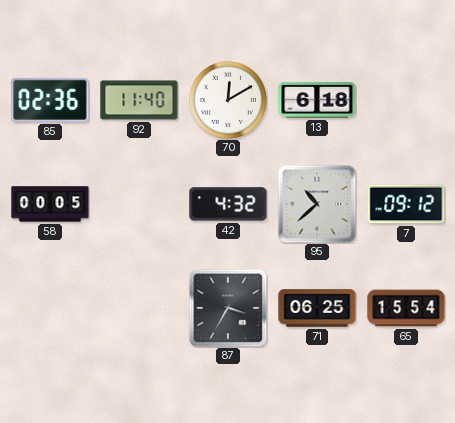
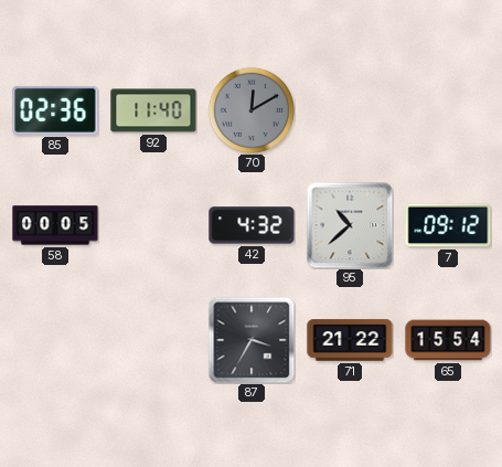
70 dial: white -> grey (252, 110)
13: 6:18 -> none (317, 100)
71: 06:25 -> 21:22 (350, 340)
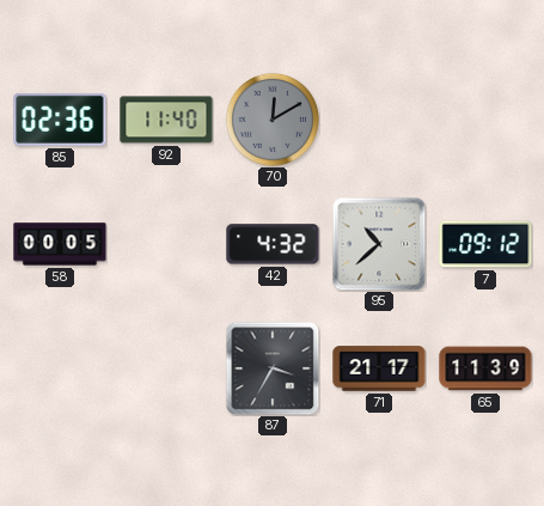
71: 21:22 -> 21:17 (379, 368)
65: 15:54 -> 11:39 (485, 368)
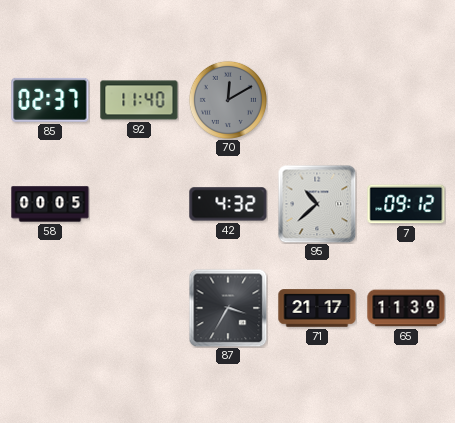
85: 02:36 -> 02:37 (50, 100)
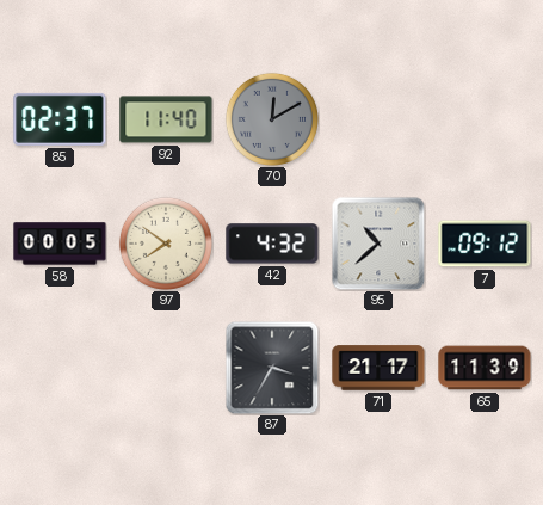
97: none -> 7:51 (166, 244)
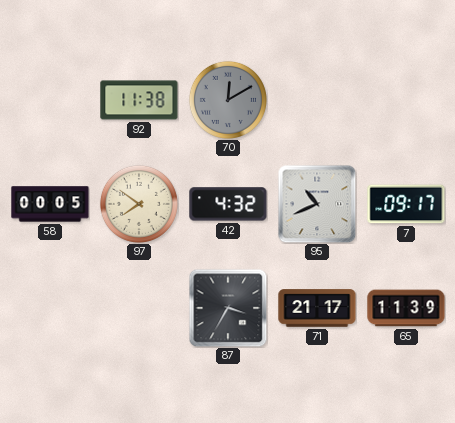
85: 02:37 -> none (60, 119)
92: 11:40 -> 11:38 (139, 100)
95: 10:38 -> 10:41 (317, 204)
7: 09:12 -> 09:17 (406, 204)
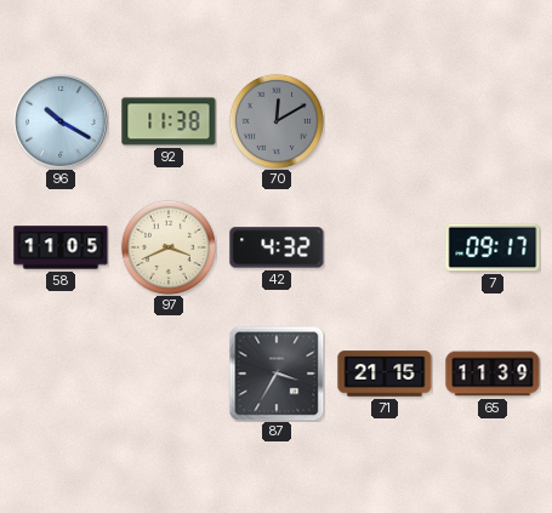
96: none -> 10:20 (61, 121)
58: 00:05 -> 11:05 (61, 247)
97: 7:51 -> 3:41 (169, 247)
95: 10:41 -> none (317, 204)
71: 21:17 -> 21:15 (385, 374)
